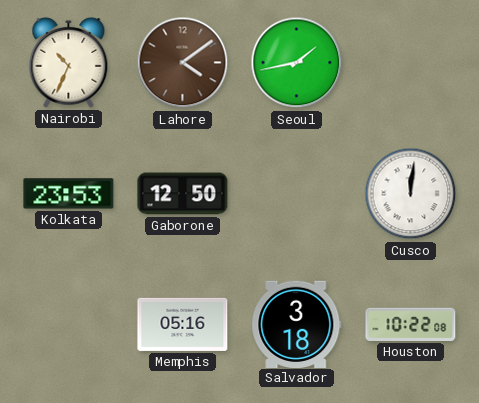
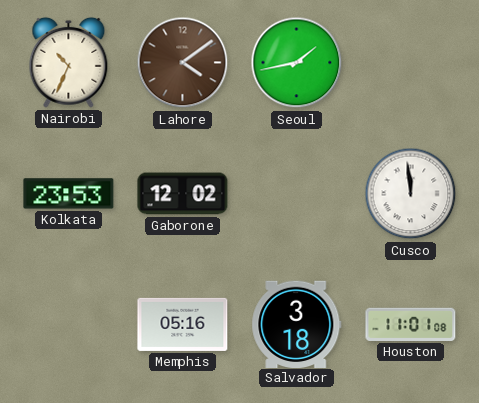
Gaborone: 12:50 -> 12:02 (183, 194)
Cusco: 12:01 -> 11:59 (411, 194)
Houston: 10:22 -> 11:01 (411, 324)
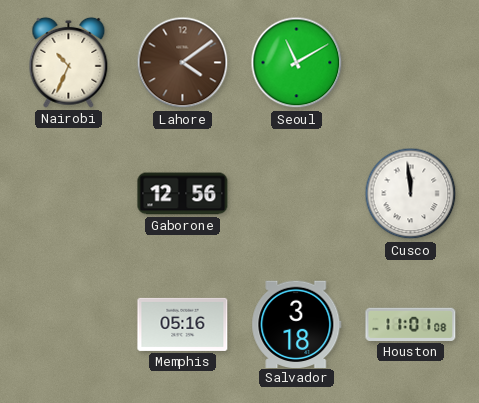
Seoul: 1:43 -> 11:10 (297, 63)
Kolkata: 23:53 -> none (69, 194)
Gaborone: 12:02 -> 12:56 (183, 194)
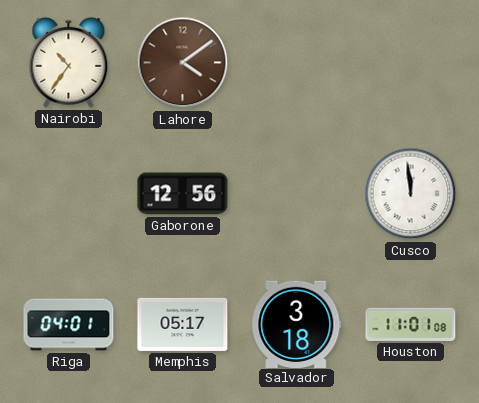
Nairobi: 10:34 -> 10:36 (69, 62)
Seoul: 11:10 -> none (297, 63)
Riga: none -> 04:01 (69, 325)
Memphis: 05:16 -> 05:17 (183, 324)
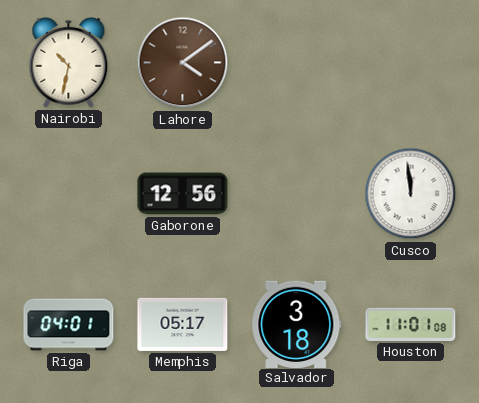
Nairobi: 10:36 -> 10:32 (69, 62)
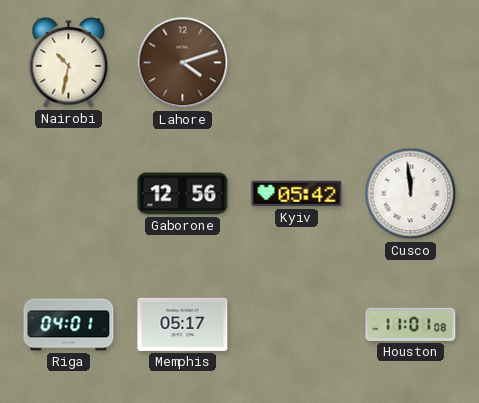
Lahore: 4:09 -> 4:12 (183, 63)
Kyiv: none -> 05:42 (297, 194)
Salvador: 3:18 -> none (297, 324)
